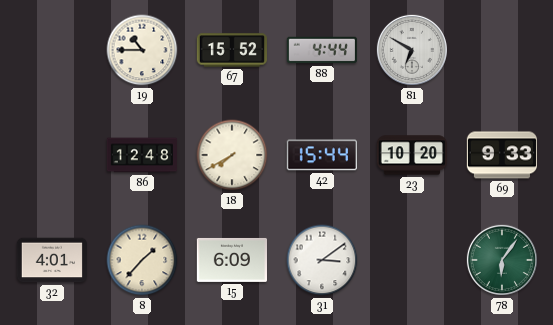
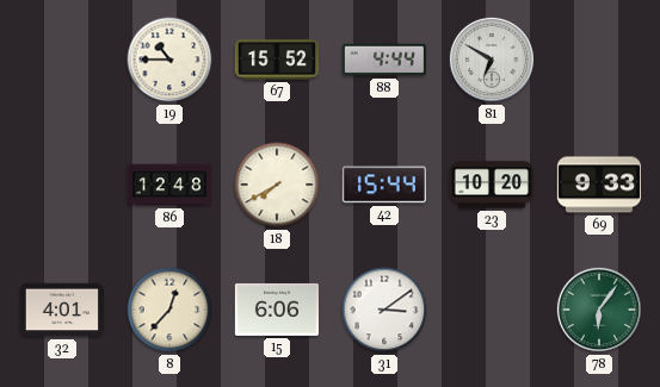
8: 1:37 -> 12:37 (169, 310)
15: 6:09 -> 6:06 (276, 310)
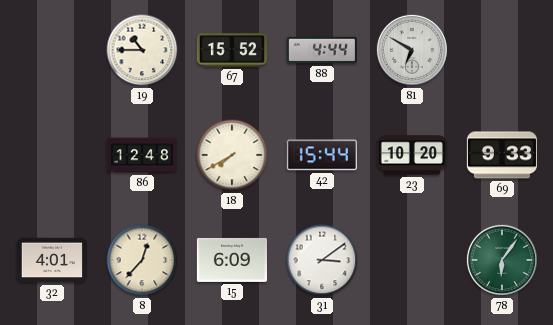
15: 6:06 -> 6:09 (231, 260)
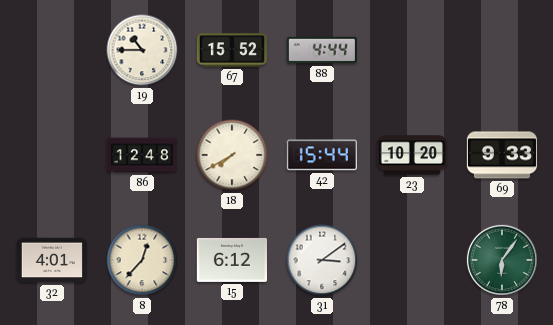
81: 6:50 -> none (412, 50)
15: 6:09 -> 6:12 (231, 260)
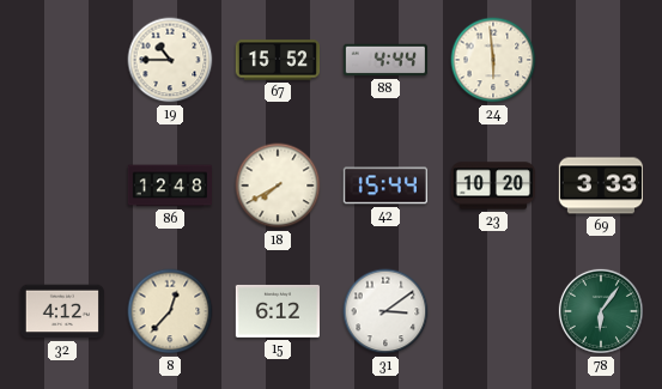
24: none -> 5:59 (493, 60)
69: 9:33 -> 3:33 (600, 186)
32: 4:01 -> 4:12 (61, 311)
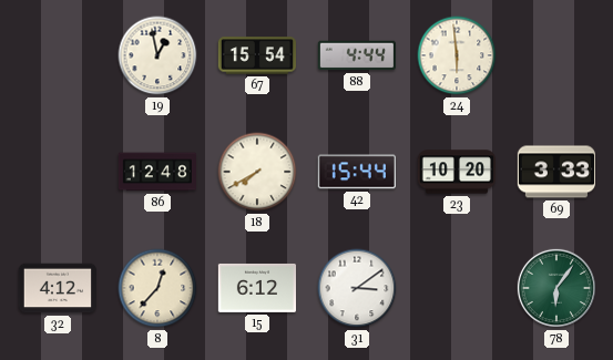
19: 10:45 -> 12:58 (157, 55)
67: 15:52 -> 15:54 (256, 55)
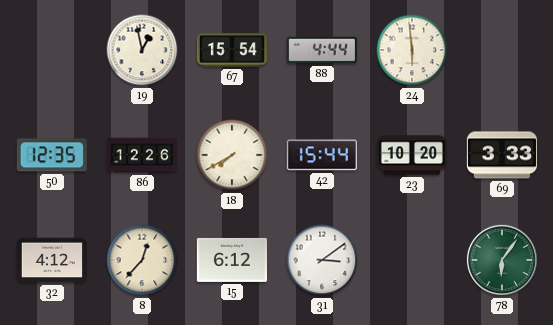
50: none -> 12:35 (52, 155)
86: 12:48 -> 12:26 (141, 155)
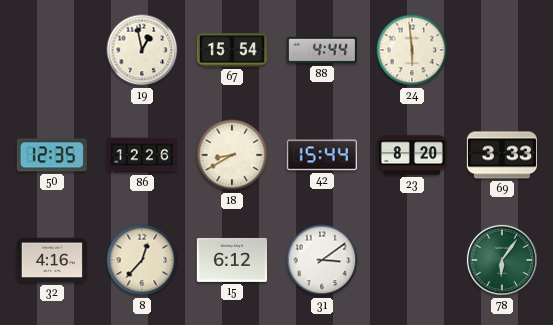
18: 7:40 -> 8:40 (232, 155)
23: 10:20 -> 8:20 (411, 155)
32: 4:12 -> 4:16 (51, 260)
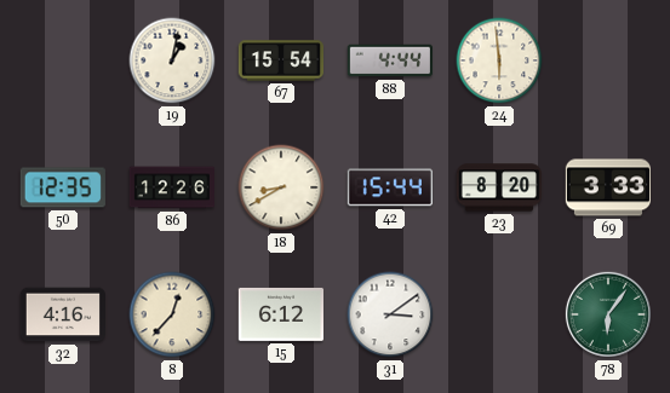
19: 12:58 -> 1:02 (172, 60)
